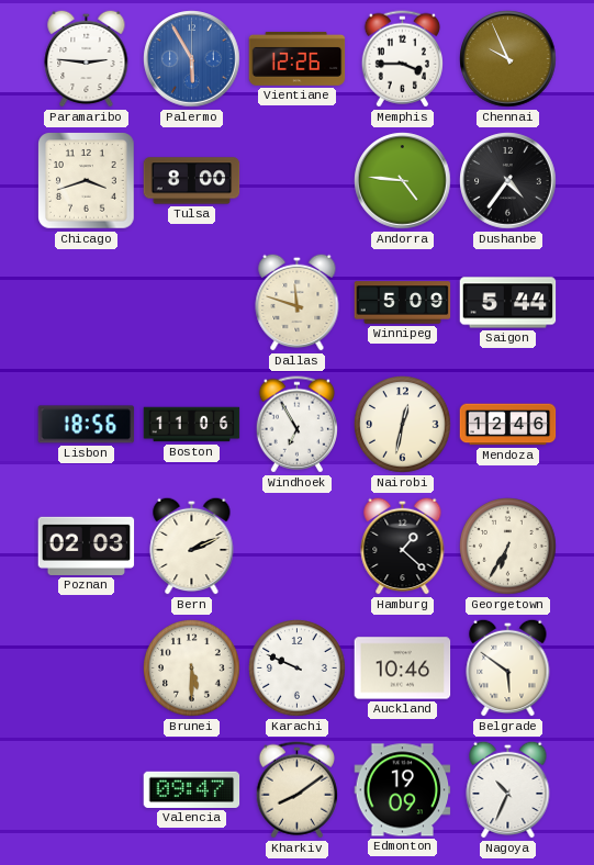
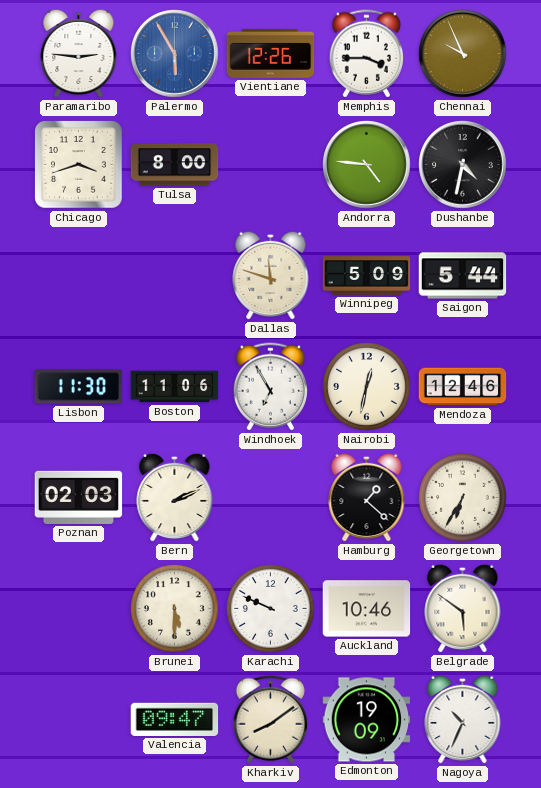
Dushanbe: 4:36 -> 4:32 (463, 165)
Lisbon: 18:56 -> 11:30 (79, 387)
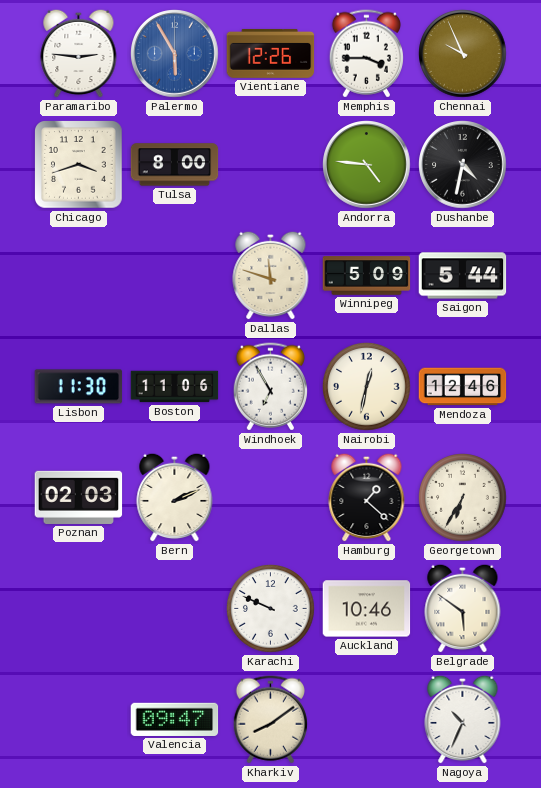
Brunei: 5:30 -> none (175, 609)
Edmonton: 19:09 -> none (367, 720)
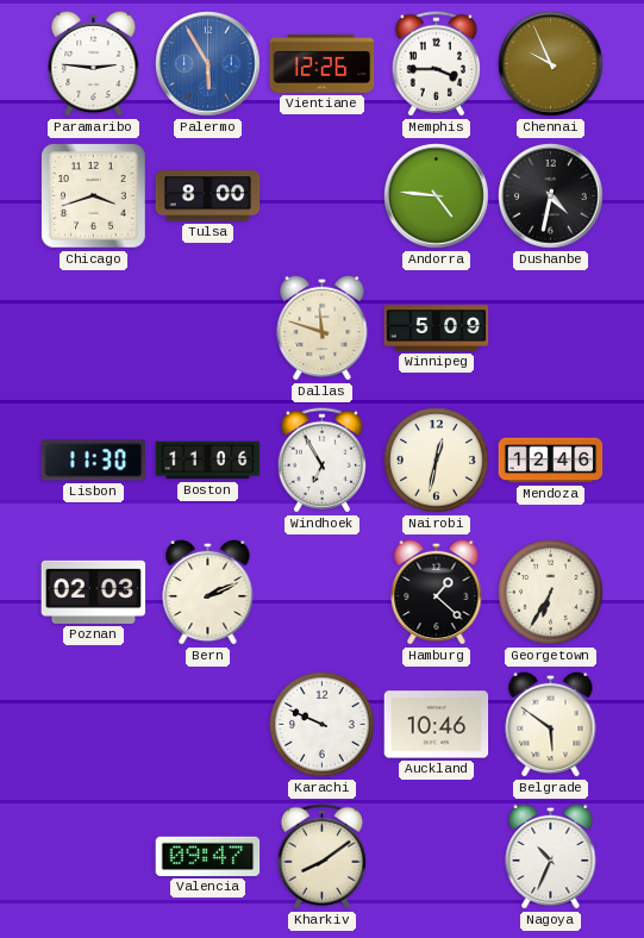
Saigon: 5:44 -> none (463, 276)
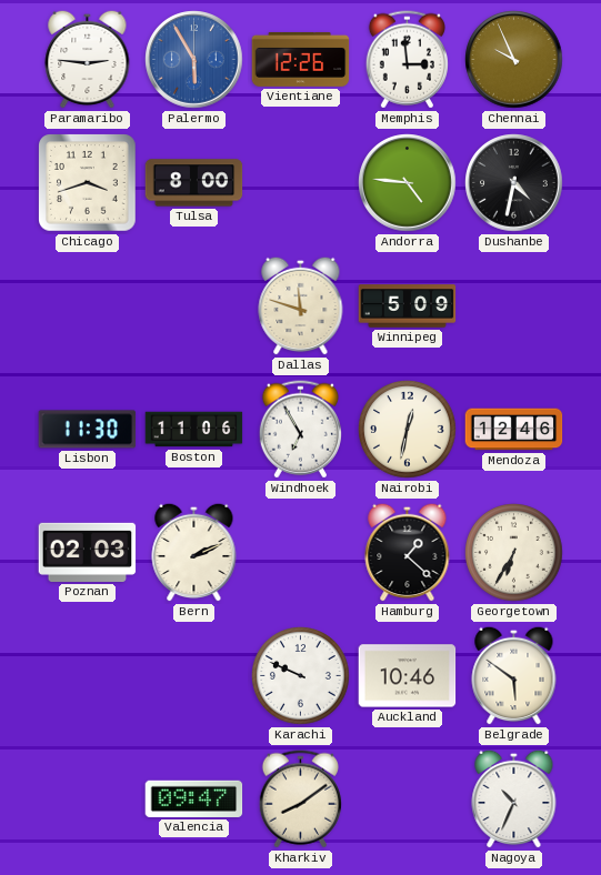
Memphis: 3:45 -> 2:59 (407, 60)
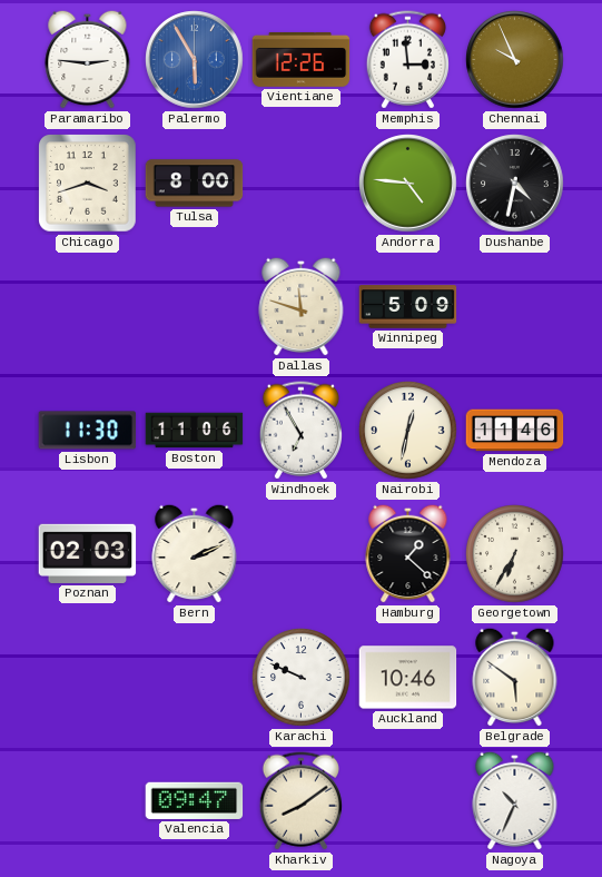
Mendoza: 12:46 -> 11:46 (515, 431)
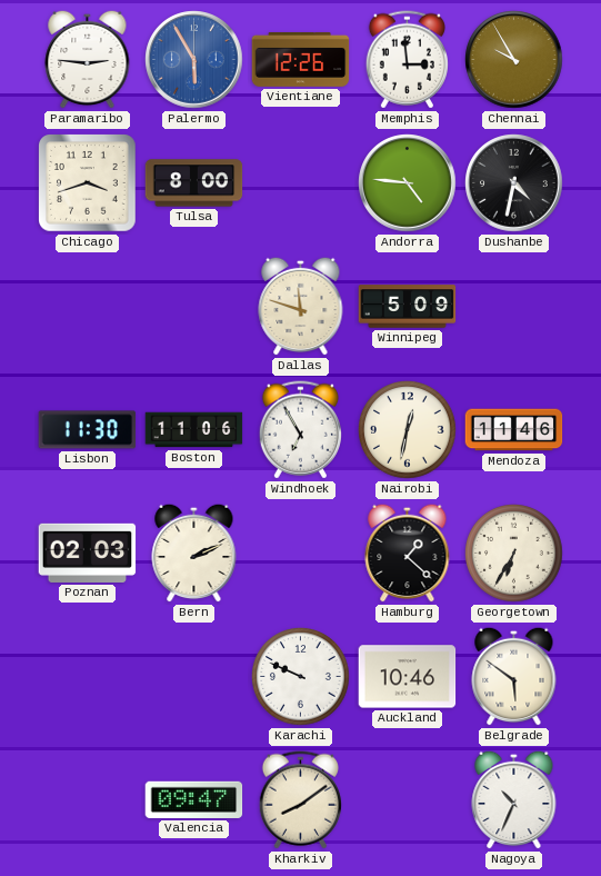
Chennai: 9:56 -> 9:55 (514, 60)
